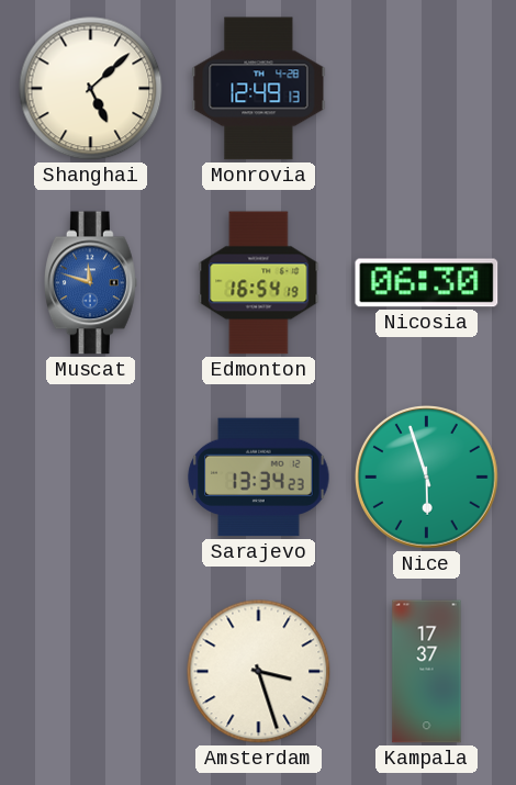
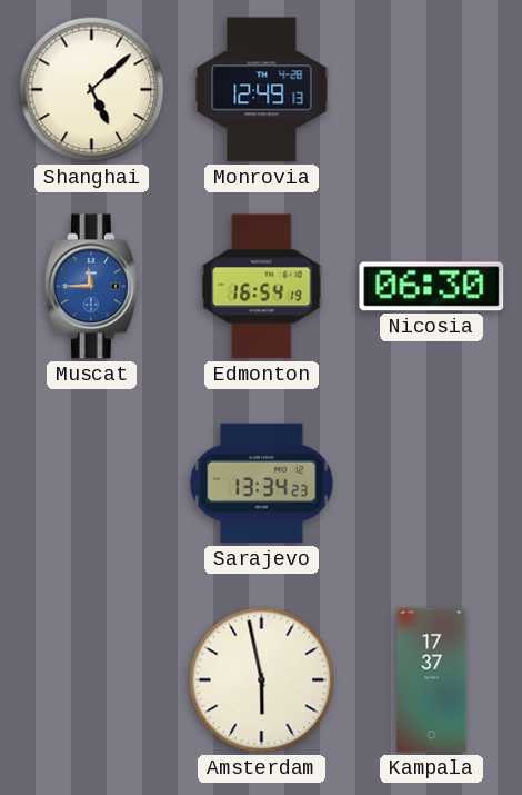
Muscat: 11:48 -> 11:45 (91, 287)
Nice: 5:57 -> none (427, 478)
Amsterdam: 3:27 -> 5:58 (262, 680)
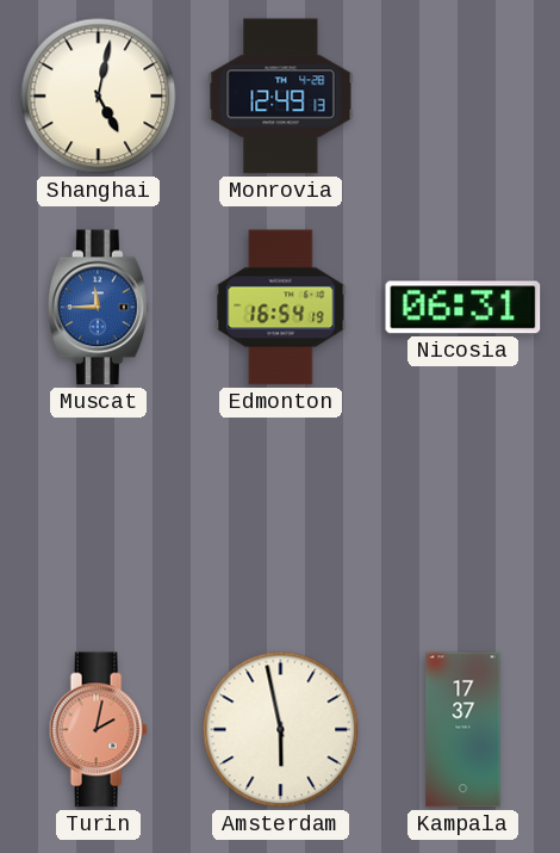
Shanghai: 5:08 -> 5:02 (99, 97)
Nicosia: 06:30 -> 06:31 (463, 308)
Sarajevo: 13:34 -> none (262, 484)
Turin: none -> 2:02 (98, 730)
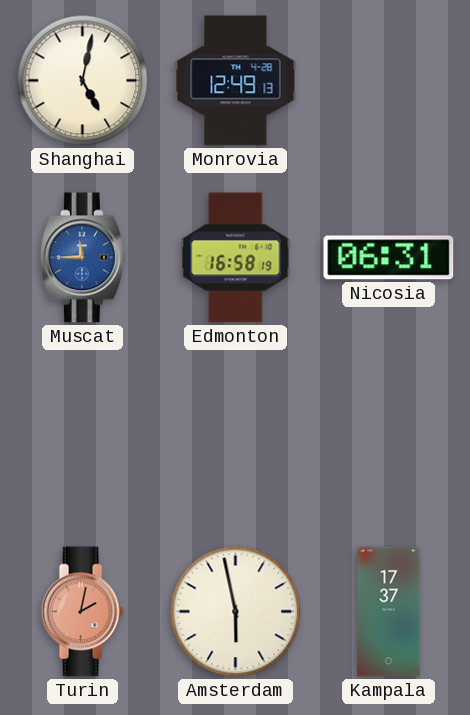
Edmonton: 16:54 -> 16:58 (236, 258)
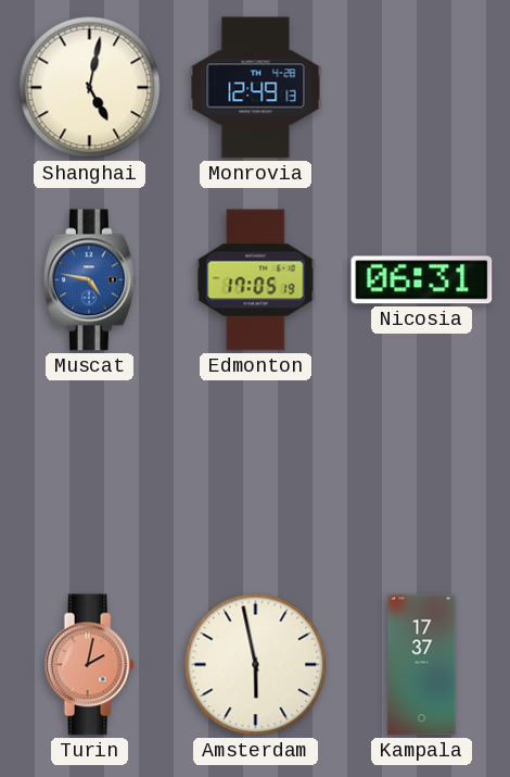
Muscat: 11:45 -> 4:47 (89, 280)
Edmonton: 16:58 -> 17:05 (256, 280)
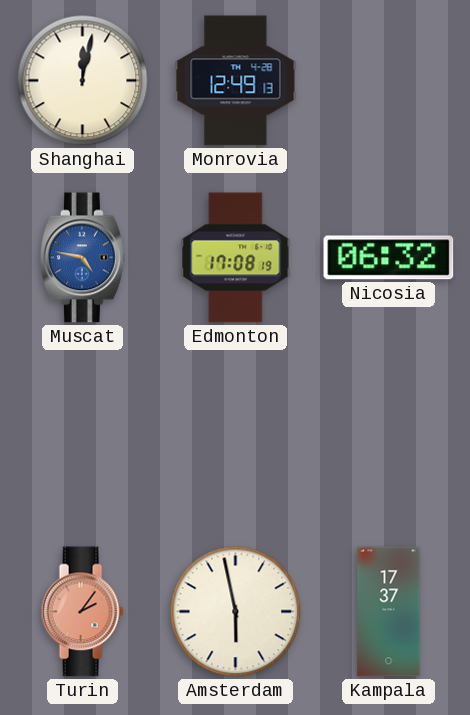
Shanghai: 5:02 -> 12:02 (83, 81)
Edmonton: 17:05 -> 17:08 (236, 258)
Nicosia: 06:31 -> 06:32 (389, 258)
Turin: 2:02 -> 2:06 (82, 612)
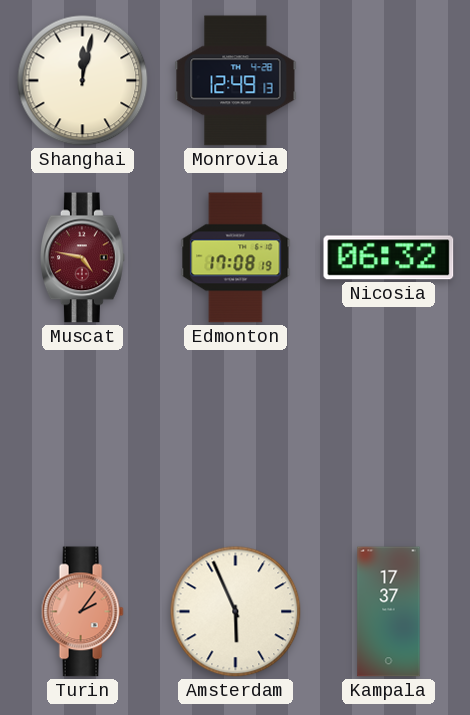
Muscat dial: blue -> burgundy (82, 258)
Amsterdam: 5:58 -> 5:56 (236, 612)
